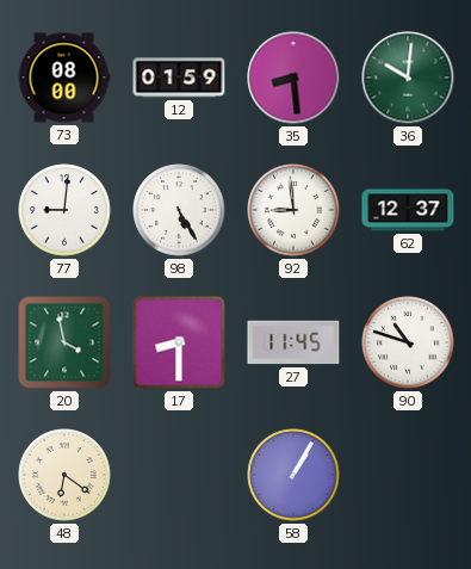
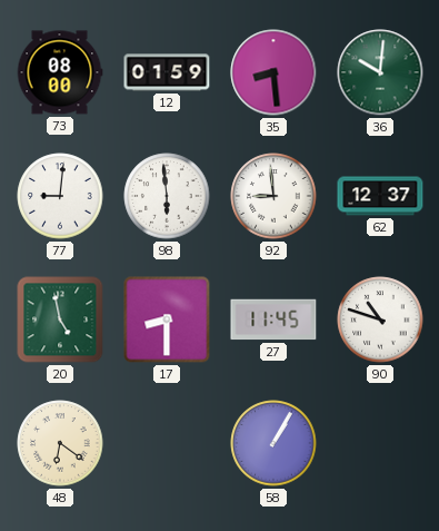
98: 5:25 -> 5:59 (167, 196)
20: 3:58 -> 4:58 (60, 319)
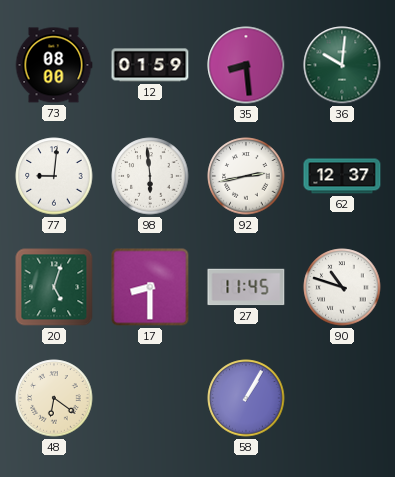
92: 8:59 -> 2:43 (246, 176)
20: 4:58 -> 5:03 (54, 287)
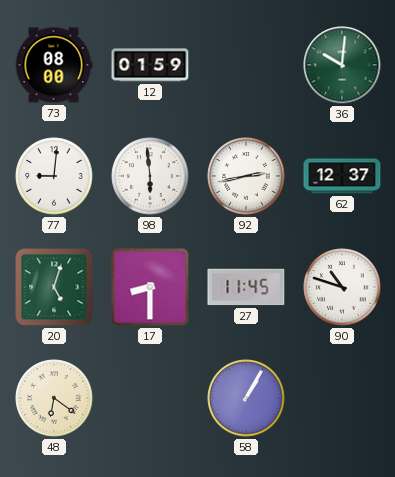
35: 8:29 -> none (246, 65)
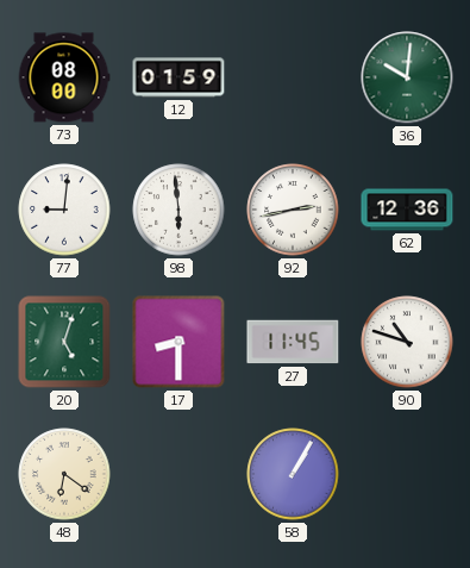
62: 12:37 -> 12:36 (407, 210)
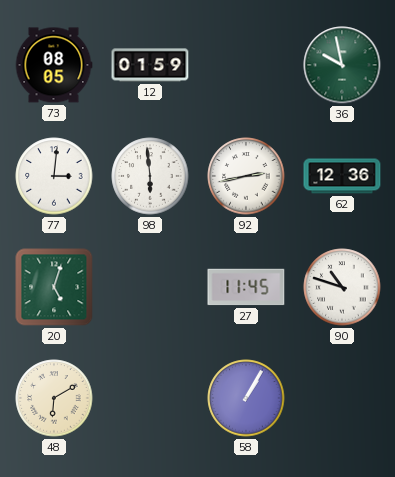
73: 08:00 -> 08:05 (54, 65)
36: 10:01 -> 9:58 (342, 65)
77: 9:01 -> 3:01 (54, 176)
17: 8:30 -> none (178, 342)
48: 6:21 -> 6:10 (54, 398)
